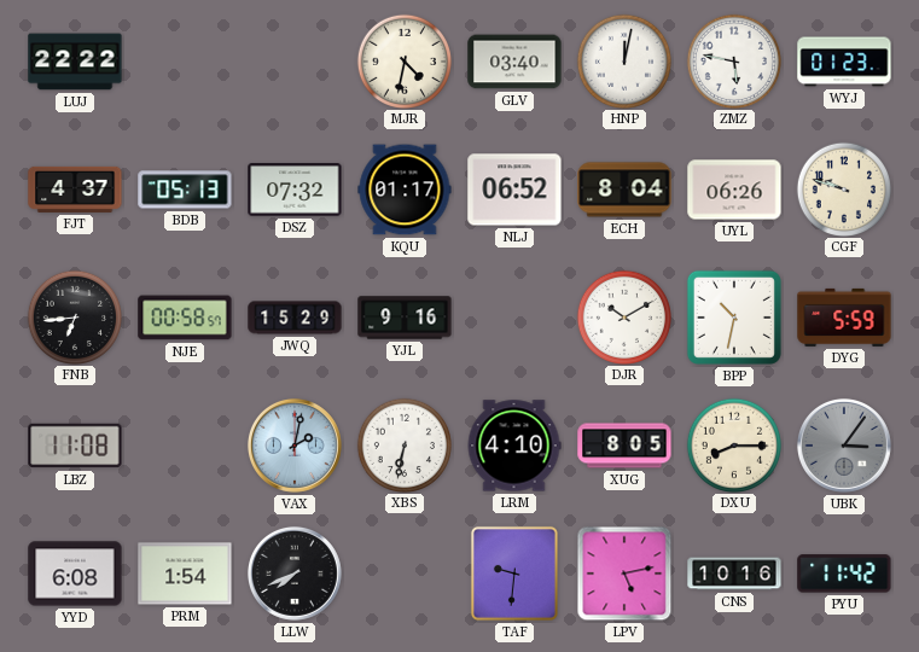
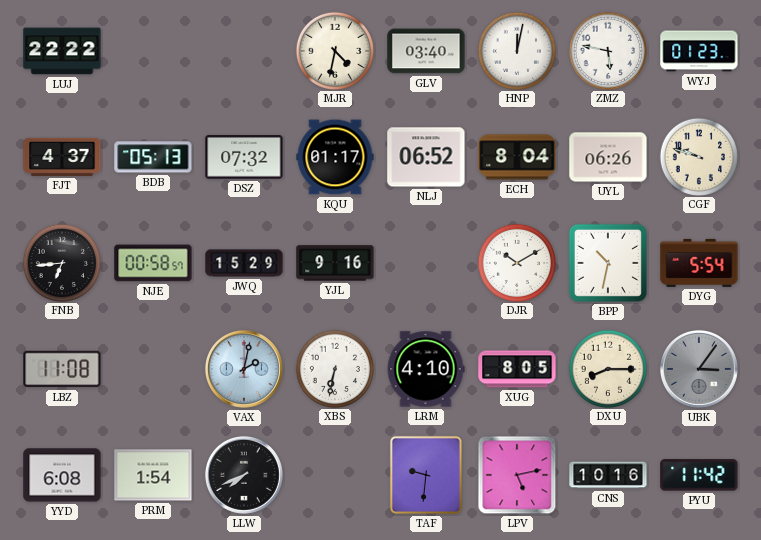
DYG: 5:59 -> 5:54 (699, 263)
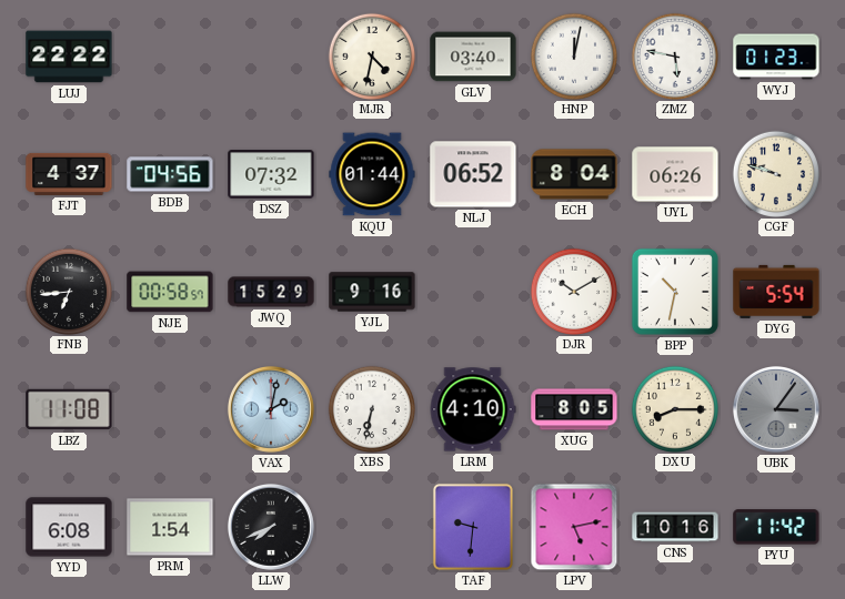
BDB: 05:13 -> 04:56 (170, 174)
KQU: 01:17 -> 01:44 (372, 174)
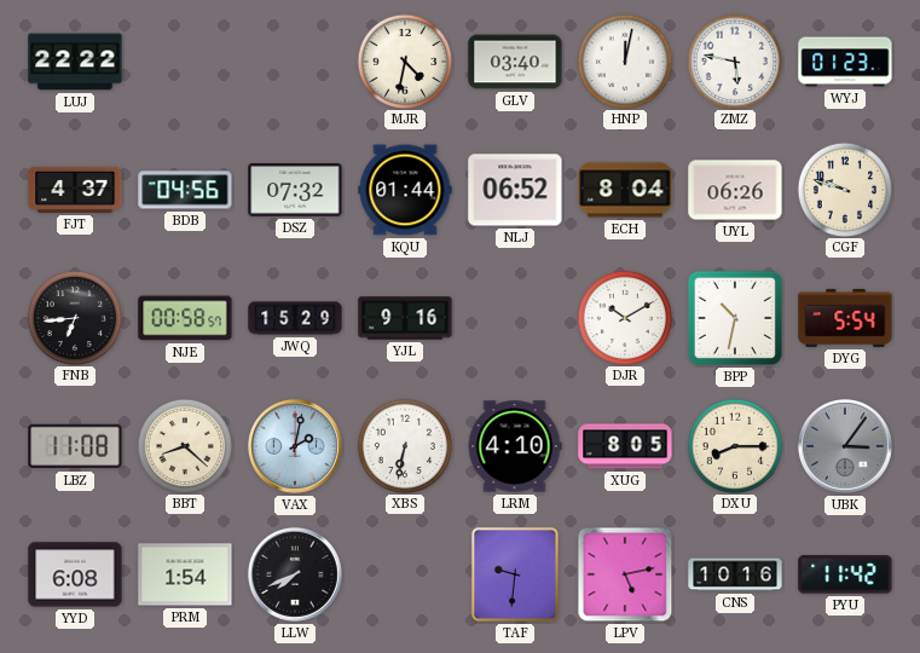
BBT: none -> 8:22 (184, 445)
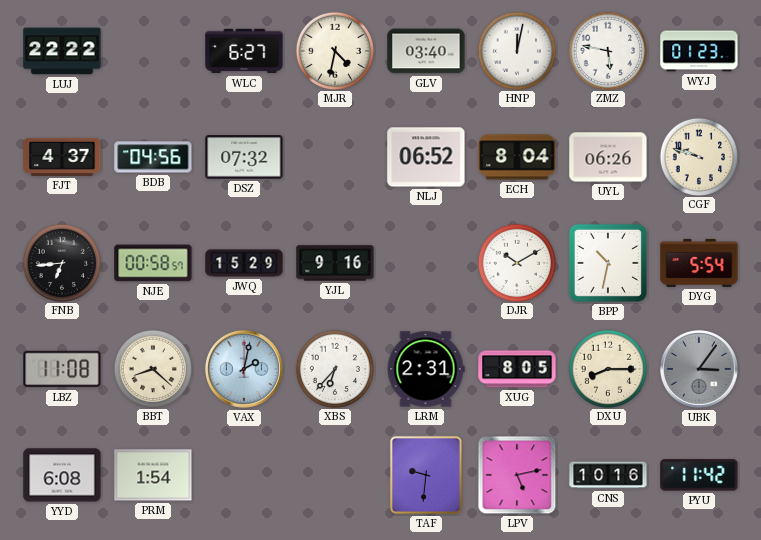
WLC: none -> 6:27 (244, 51)
KQU: 01:44 -> none (405, 190)
XBS: 6:32 -> 6:37 (334, 368)
LRM: 4:10 -> 2:31 (426, 369)
LLW: 7:41 -> none (295, 574)
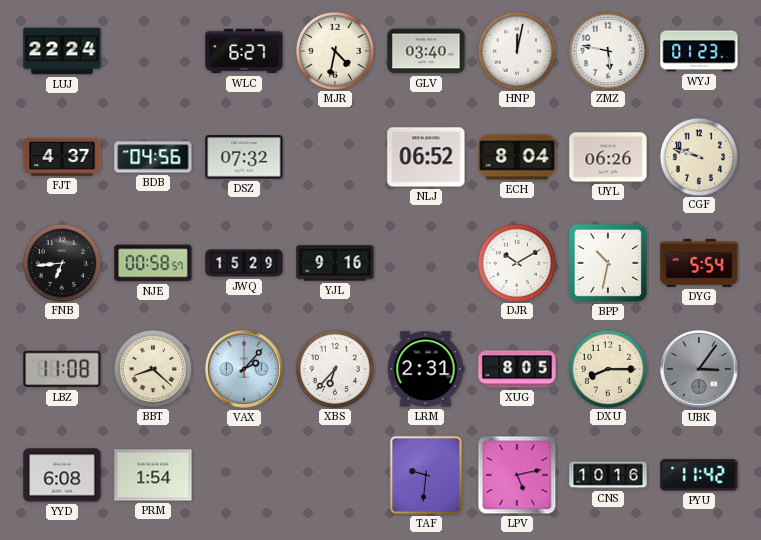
LUJ: 22:22 -> 22:24 (62, 51)
VAX: 2:02 -> 2:07 (244, 369)
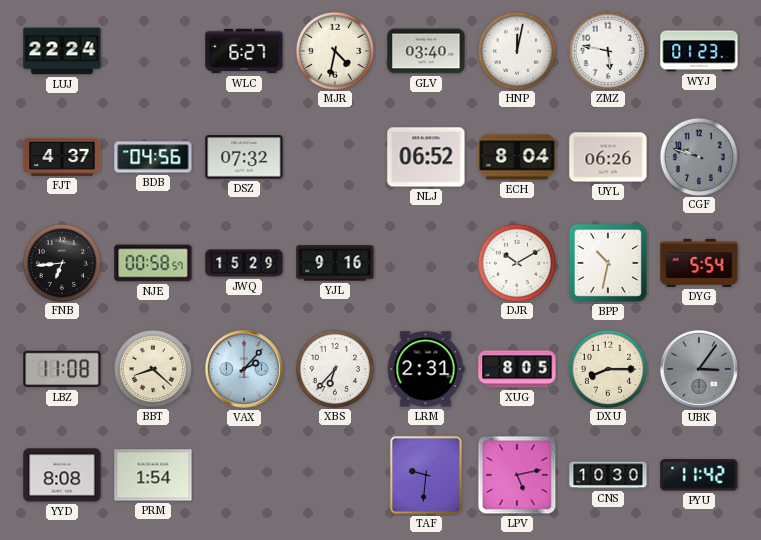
CGF dial: cream -> grey (698, 156)
YYD: 6:08 -> 8:08 (62, 475)
CNS: 10:16 -> 10:30 (608, 475)
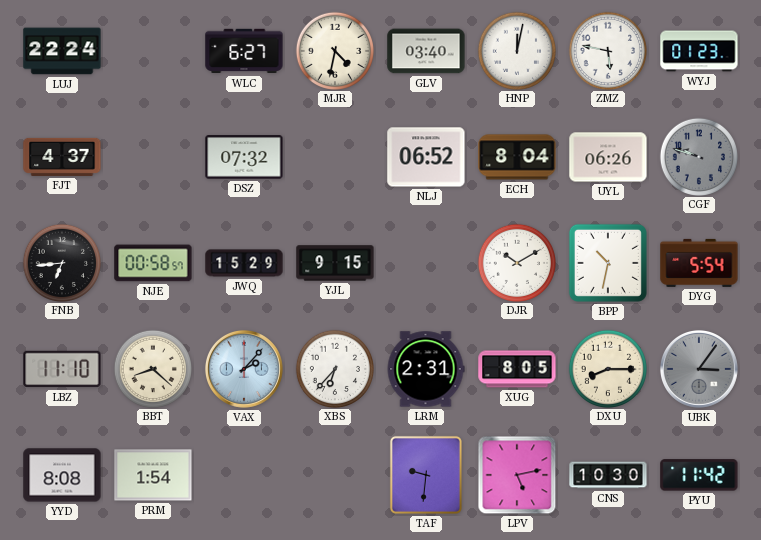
BDB: 04:56 -> none (153, 157)
YJL: 9:16 -> 9:15 (335, 263)
LBZ: 11:08 -> 11:10 (62, 369)
